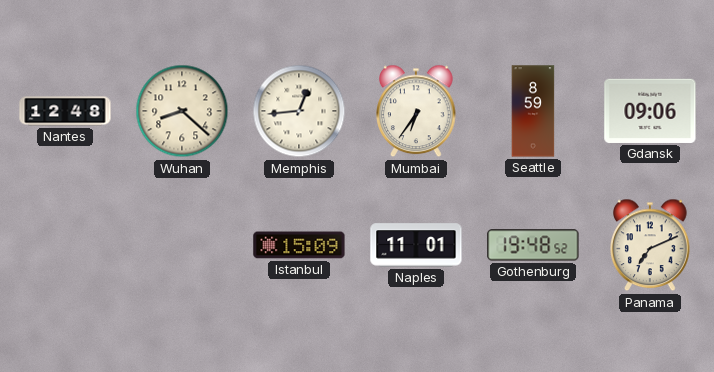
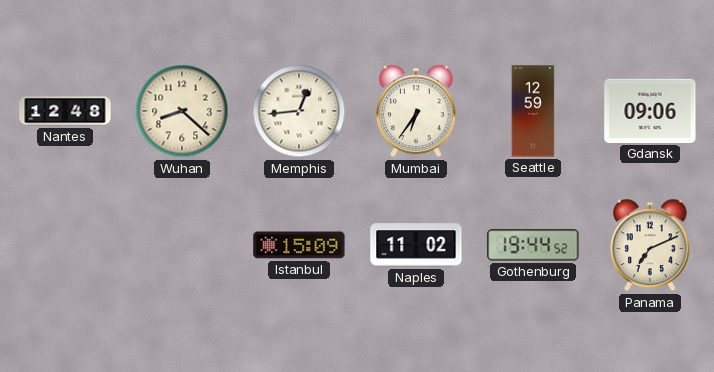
Seattle: 8:59 -> 12:59 (533, 111)
Naples: 11:01 -> 11:02 (416, 245)
Gothenburg: 19:48 -> 19:44 (533, 245)
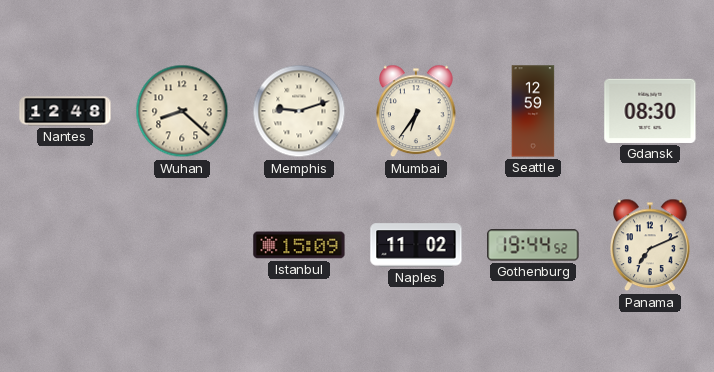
Memphis: 12:44 -> 9:12 (299, 111)
Gdansk: 09:06 -> 08:30 (650, 111)
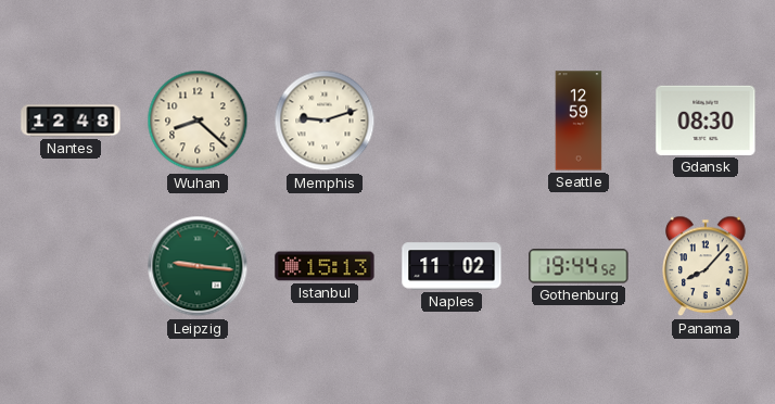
Mumbai: 6:36 -> none (416, 111)
Leipzig: none -> 9:16 (198, 266)
Istanbul: 15:09 -> 15:13 (325, 266)
Panama: 7:11 -> 8:07 (706, 266)
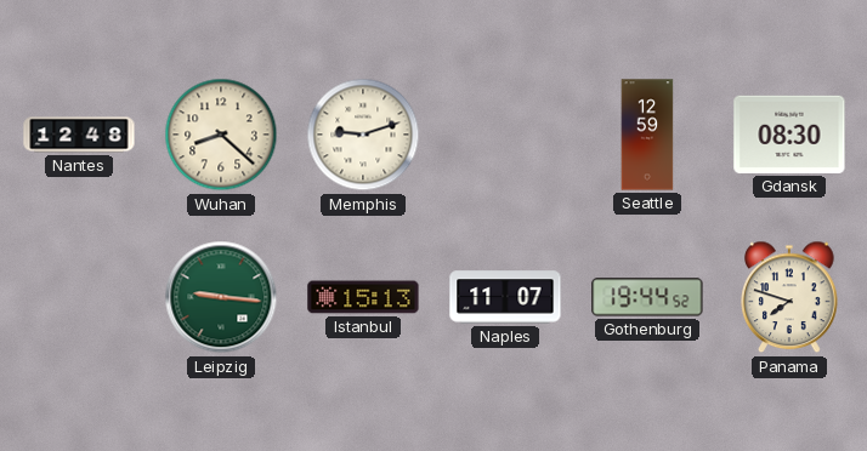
Naples: 11:02 -> 11:07 (505, 297)
Panama: 8:07 -> 7:48 (789, 297)
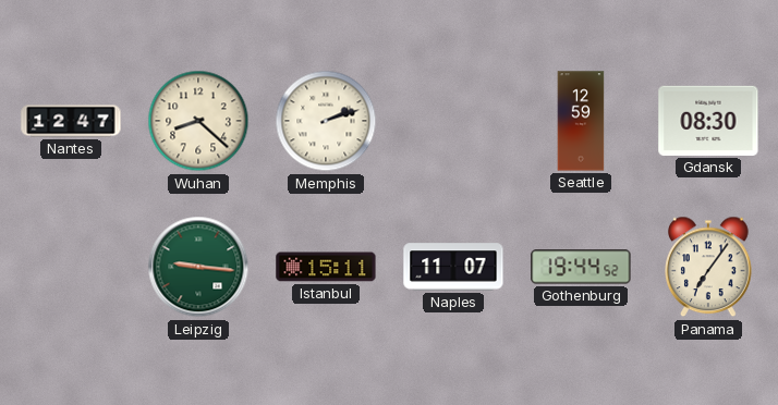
Nantes: 12:48 -> 12:47 (71, 121)
Memphis: 9:12 -> 2:12 (326, 121)
Istanbul: 15:13 -> 15:11 (326, 267)
Panama: 7:48 -> 7:06 (708, 267)
